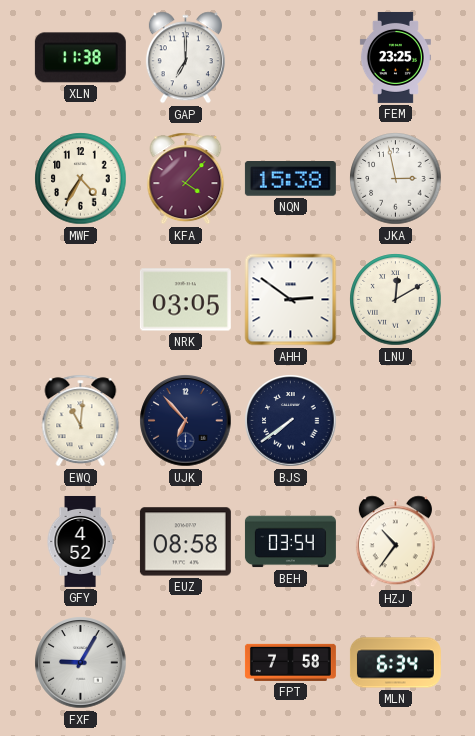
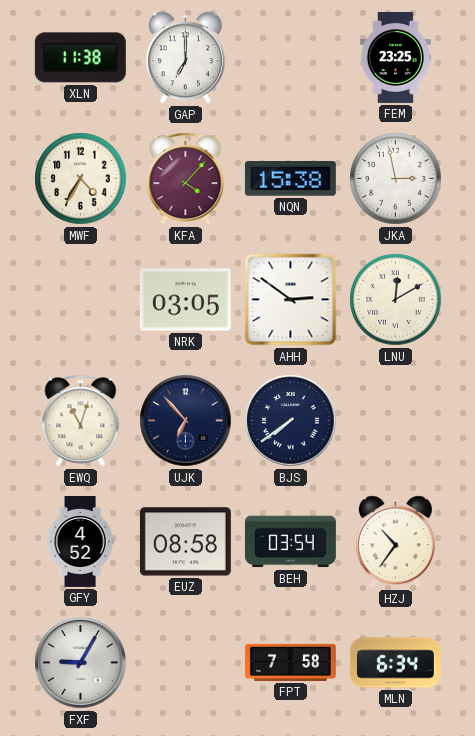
EWQ: 11:01 -> 11:03 (81, 421)
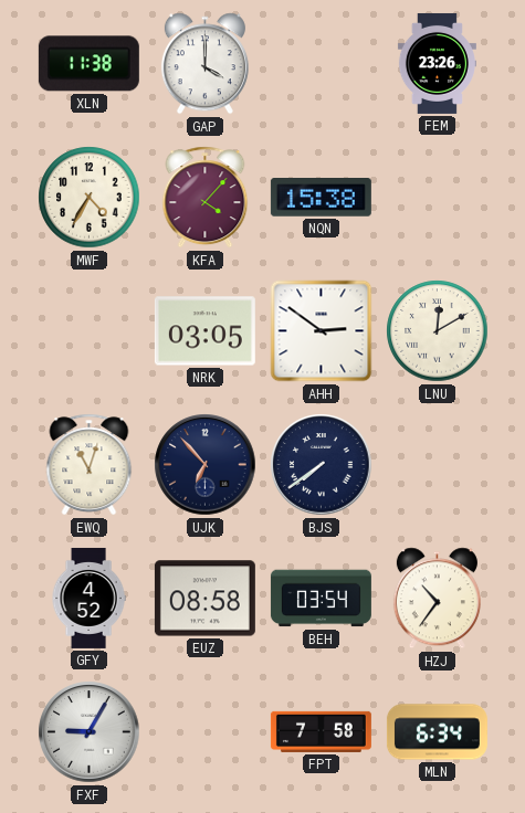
GAP: 7:00 -> 4:00 (204, 64)
FEM: 23:25 -> 23:26 (437, 63)
JKA: 2:58 -> none (396, 179)
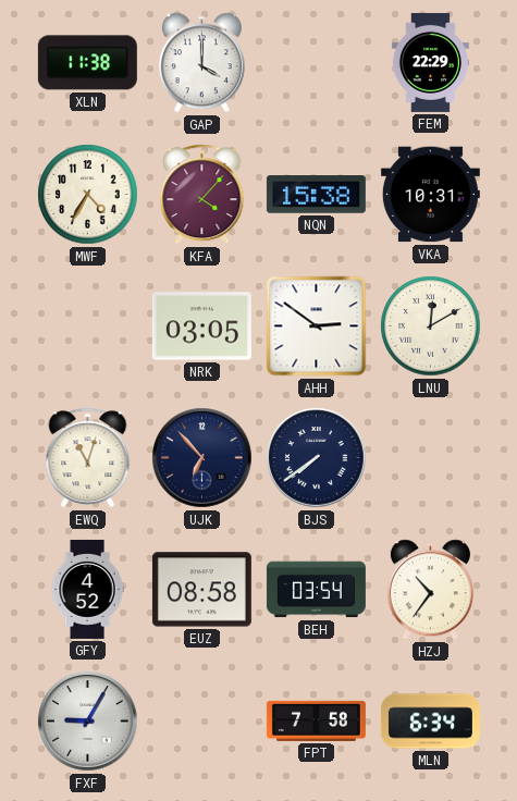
FEM: 23:26 -> 22:29 (430, 62)
VKA: none -> 10:31 (430, 195)
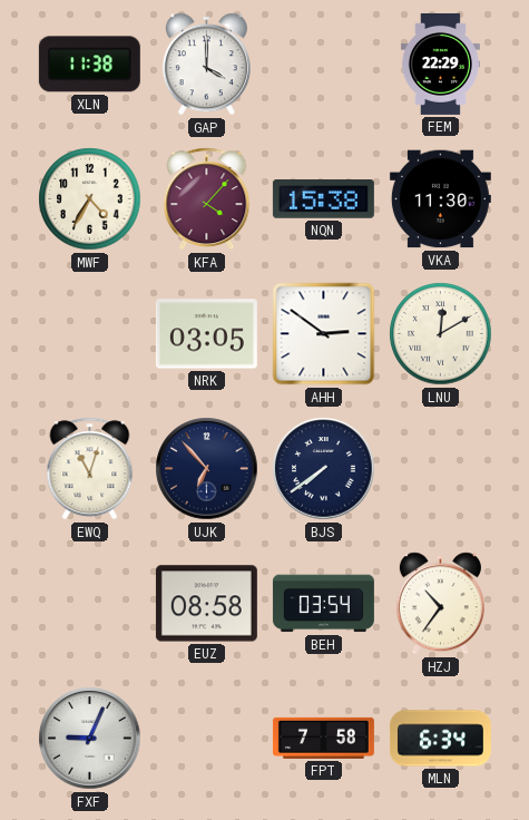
VKA: 10:31 -> 11:30 (440, 199)
GFY: 4:52 -> none (87, 589)
FXF: 9:05 -> 9:04 (90, 739)
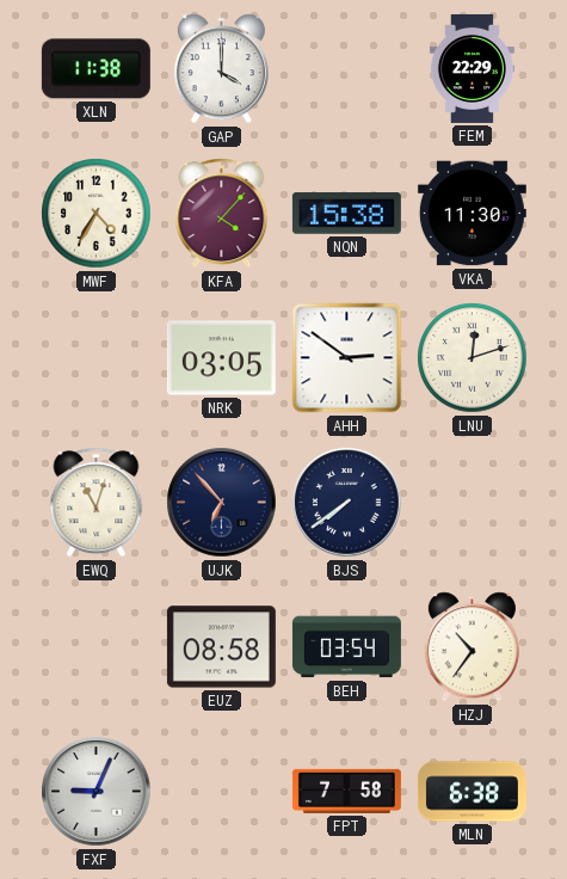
LNU: 12:10 -> 12:12 (473, 358)
MLN: 6:34 -> 6:38 (472, 792)
